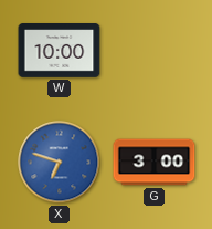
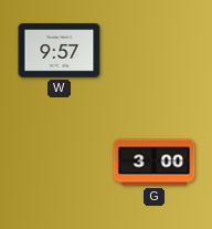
W: 10:00 -> 9:57 (60, 51)
X: 6:48 -> none (60, 163)
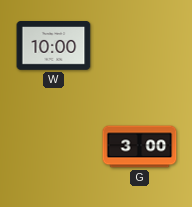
W: 9:57 -> 10:00 (54, 46)
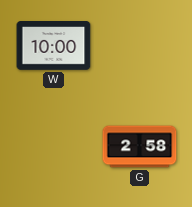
G: 3:00 -> 2:58 (140, 147)
